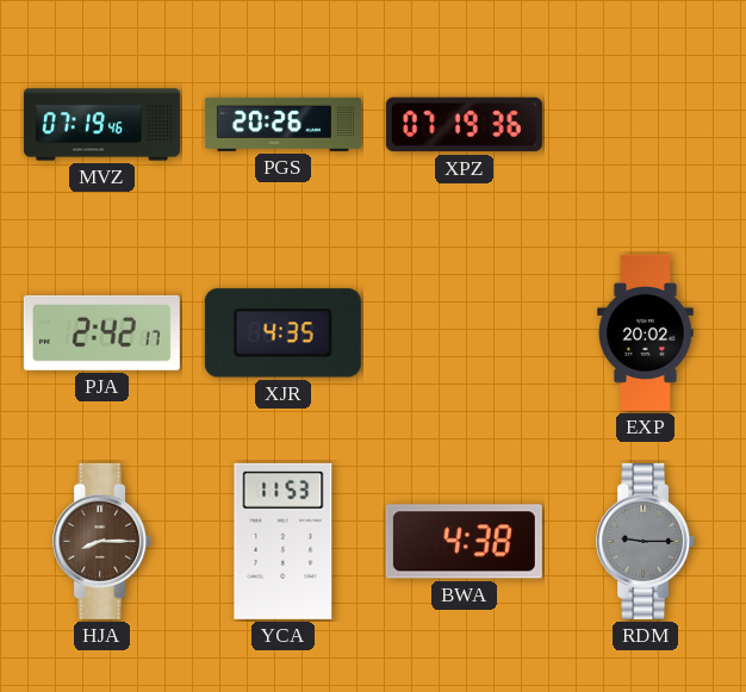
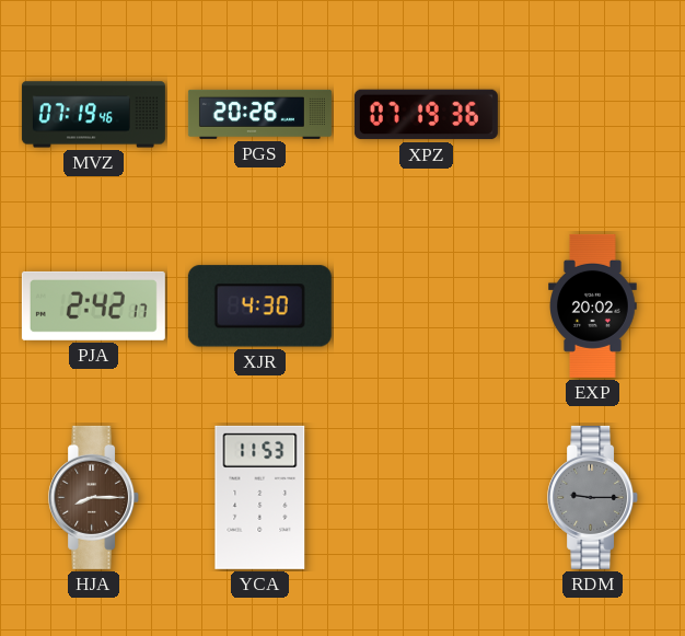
XJR: 4:35 -> 4:30 (259, 307)
BWA: 4:38 -> none (464, 542)
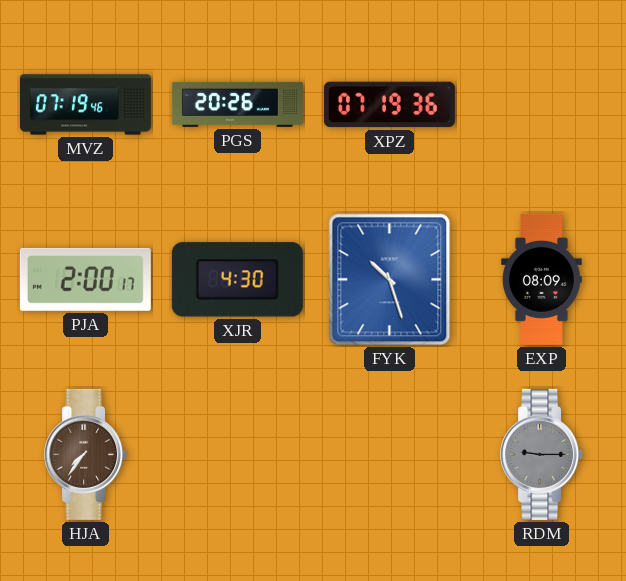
PJA: 2:42 -> 2:00 (85, 279)
FYK: none -> 10:27 (390, 280)
EXP: 20:02 -> 08:09 (542, 279)
HJA: 8:15 -> 7:36 (86, 454)
YCA: 11:53 -> none (260, 497)
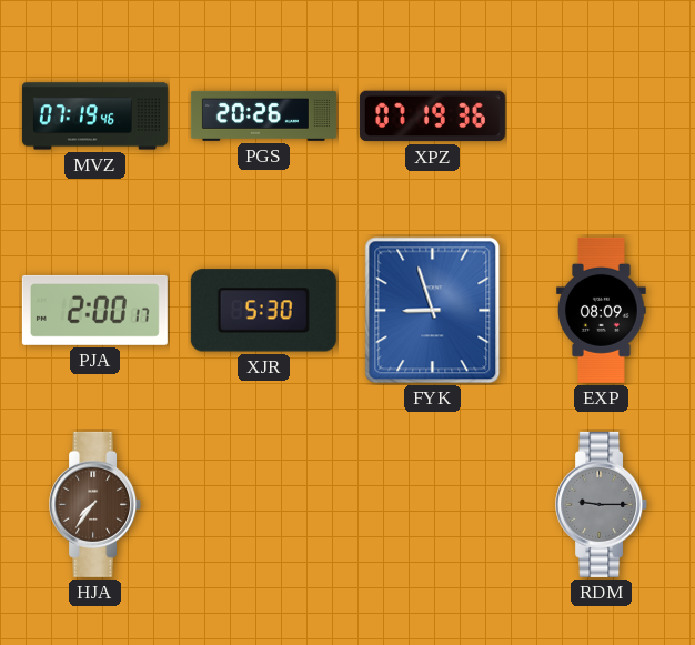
XJR: 4:30 -> 5:30 (263, 311)
FYK: 10:27 -> 8:57 (433, 311)
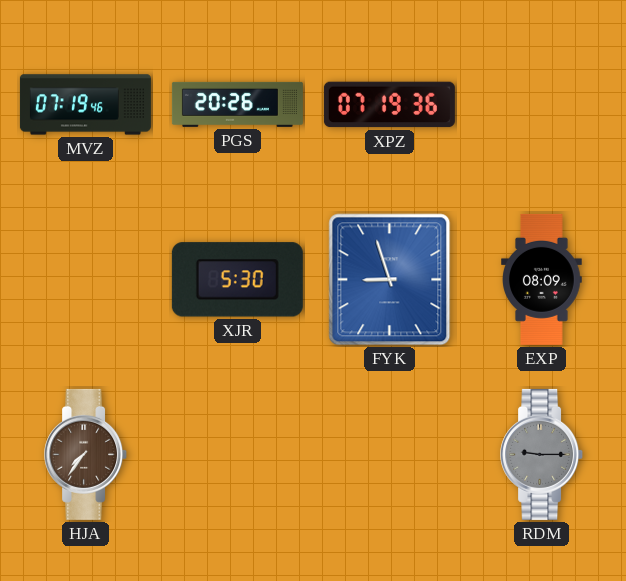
PJA: 2:00 -> none (94, 310)
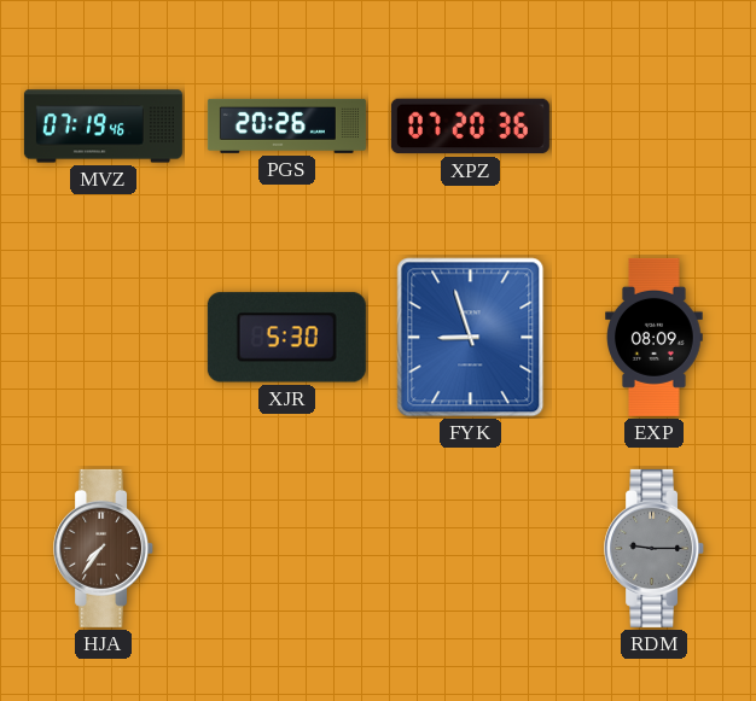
XPZ: 07:19 -> 07:20 (470, 127)
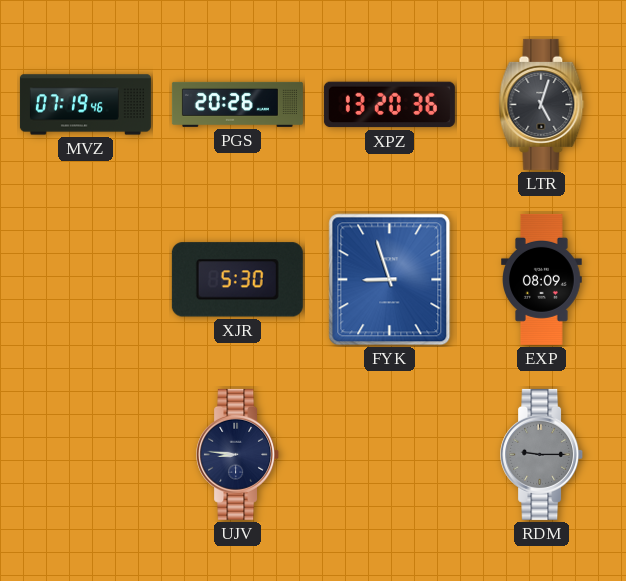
XPZ: 07:20 -> 13:20 (389, 105)
LTR: none -> 5:03 (542, 104)
HJA: 7:36 -> none (104, 548)
UJV: none -> 8:46 (238, 454)
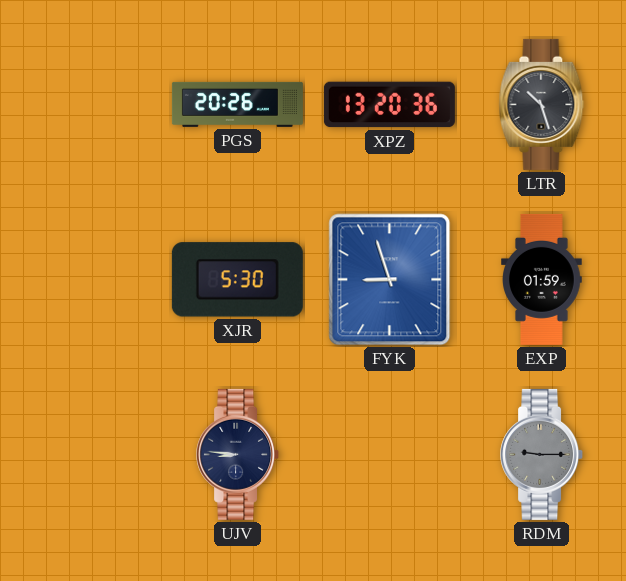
MVZ: 07:19 -> none (85, 105)
LTR: 5:03 -> 10:27 (542, 104)
EXP: 08:09 -> 01:59 (542, 279)
